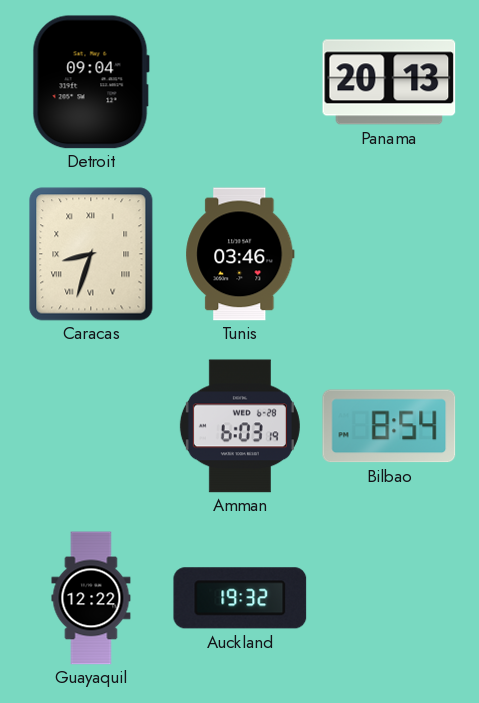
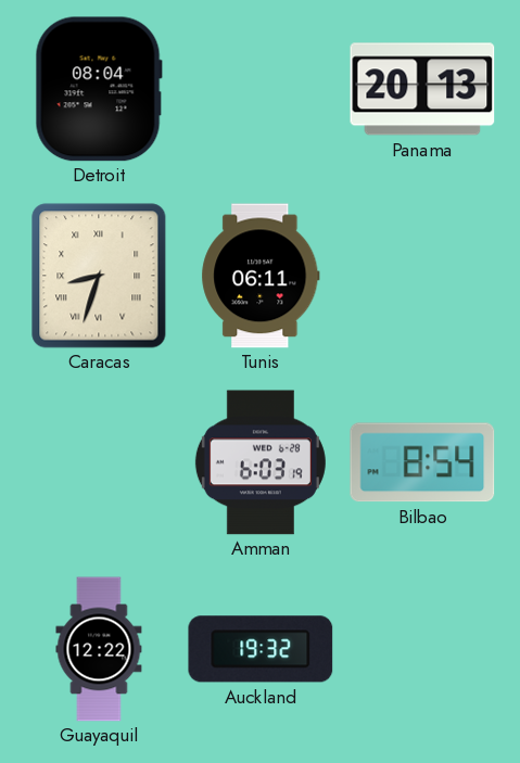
Detroit: 09:04 -> 08:04 (99, 89)
Tunis: 03:46 -> 06:11 (261, 276)
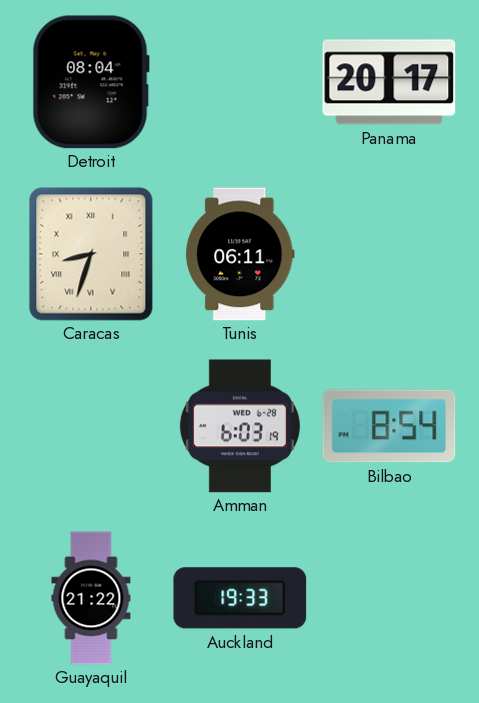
Panama: 20:13 -> 20:17 (389, 82)
Guayaquil: 12:22 -> 21:22 (91, 598)
Auckland: 19:32 -> 19:33 (240, 598)
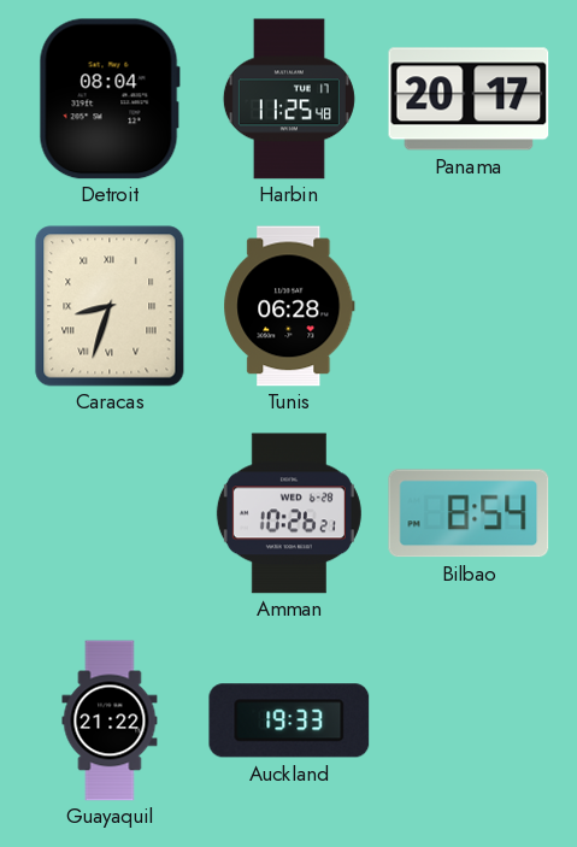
Harbin: none -> 11:25 (289, 99)
Tunis: 06:11 -> 06:28 (289, 306)
Amman: 6:03 -> 10:26 (289, 513)
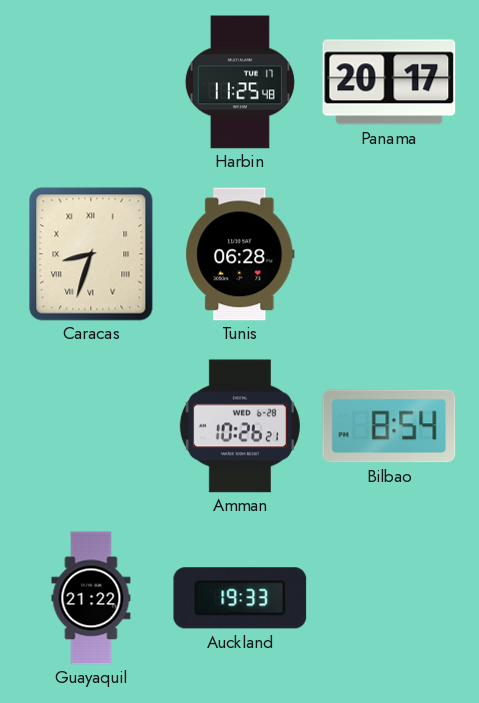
Detroit: 08:04 -> none (110, 99)
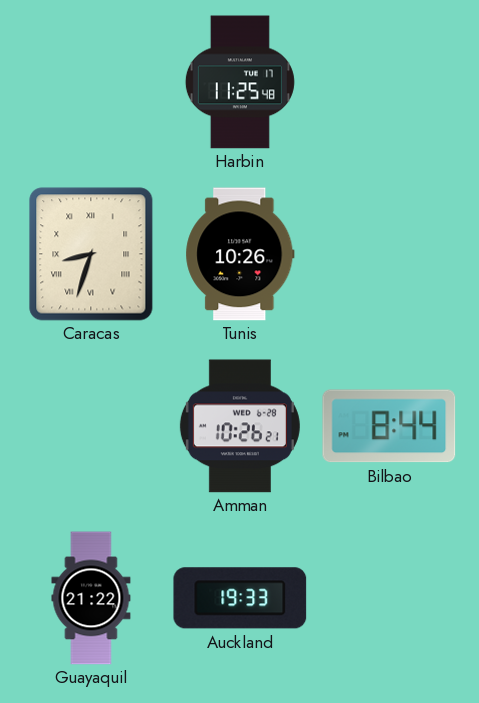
Panama: 20:17 -> none (389, 82)
Tunis: 06:28 -> 10:26 (240, 254)
Bilbao: 8:54 -> 8:44 (389, 426)
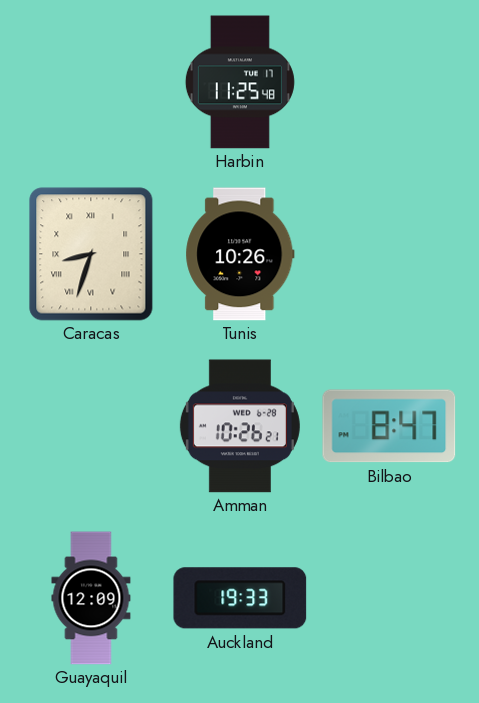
Bilbao: 8:44 -> 8:47 (389, 426)
Guayaquil: 21:22 -> 12:09 (91, 598)
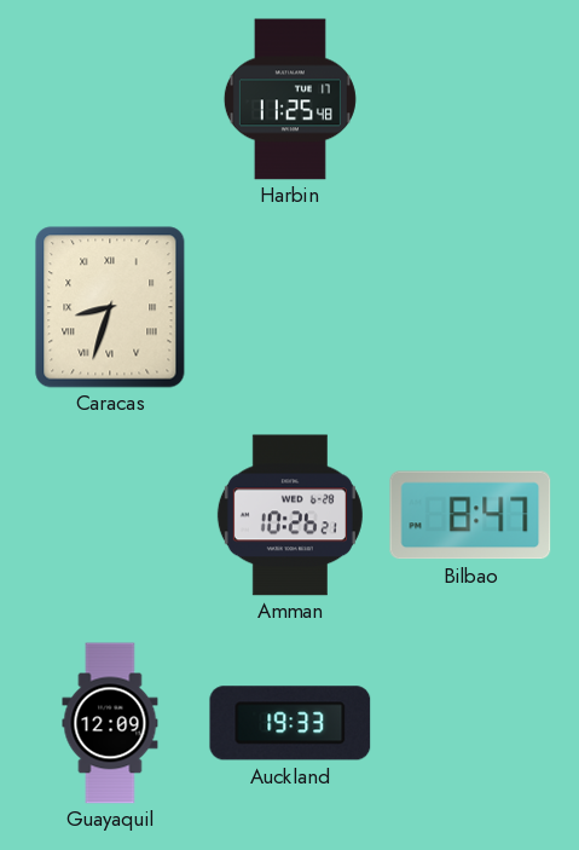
Tunis: 10:26 -> none (240, 254)
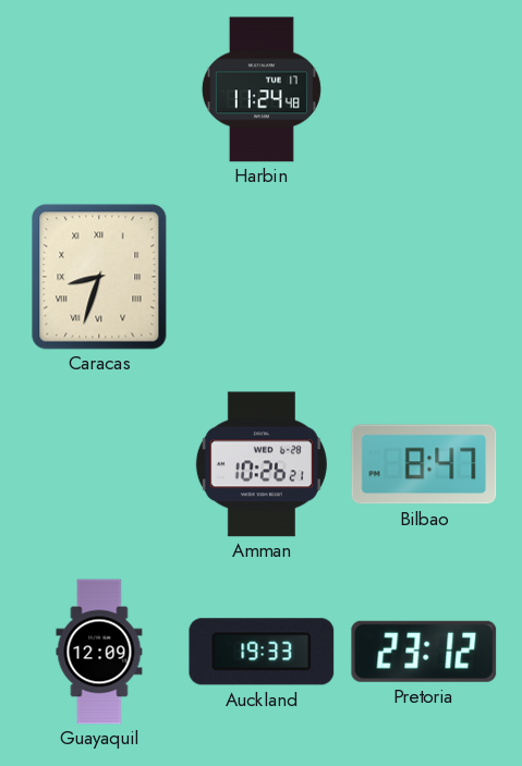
Harbin: 11:25 -> 11:24 (262, 89)
Pretoria: none -> 23:12 (424, 652)
